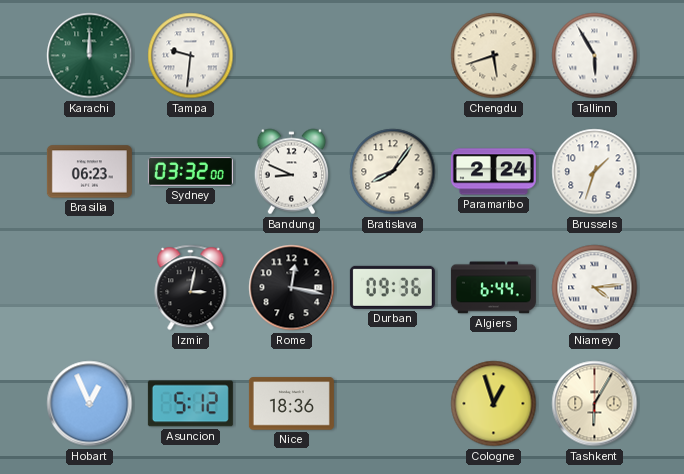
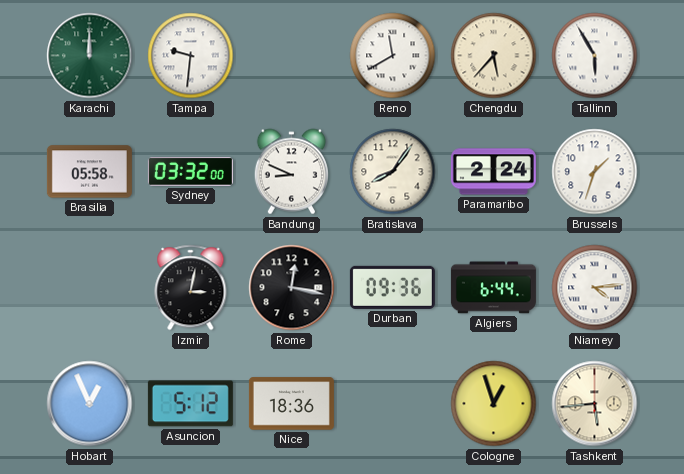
Reno: none -> 11:40 (393, 56)
Chengdu: 5:42 -> 5:37 (494, 56)
Brasilia: 06:23 -> 05:58 (89, 172)
Tashkent: 6:05 -> 5:44 (595, 404)
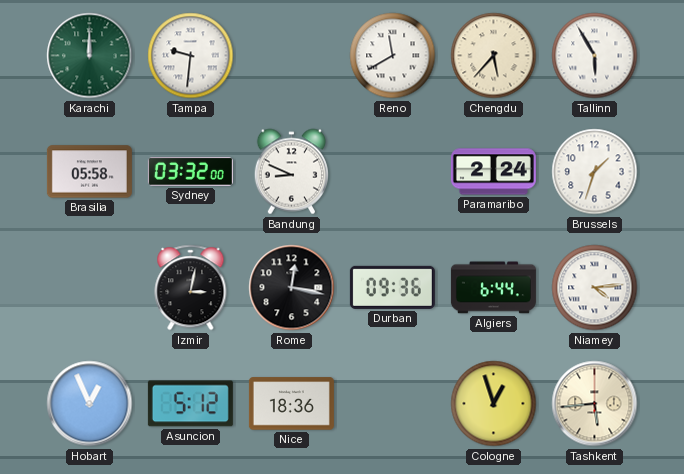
Bratislava: 8:06 -> none (393, 172)
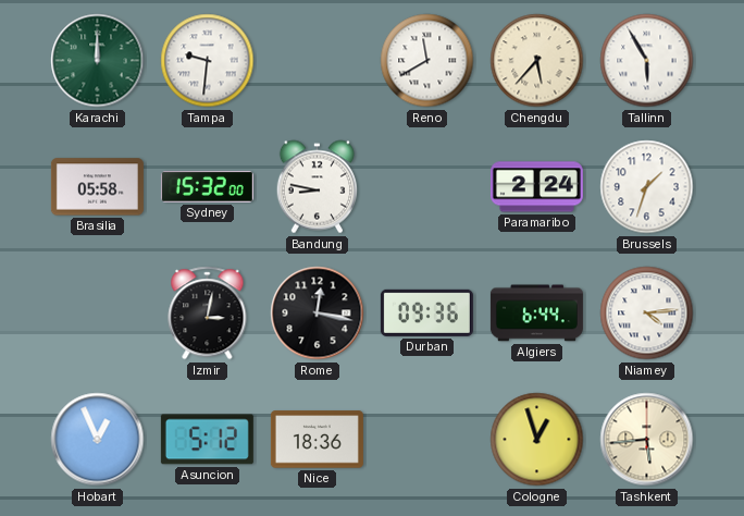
Sydney: 03:32 -> 15:32 (207, 187)
Bandung: 8:49 -> 8:47 (317, 187)
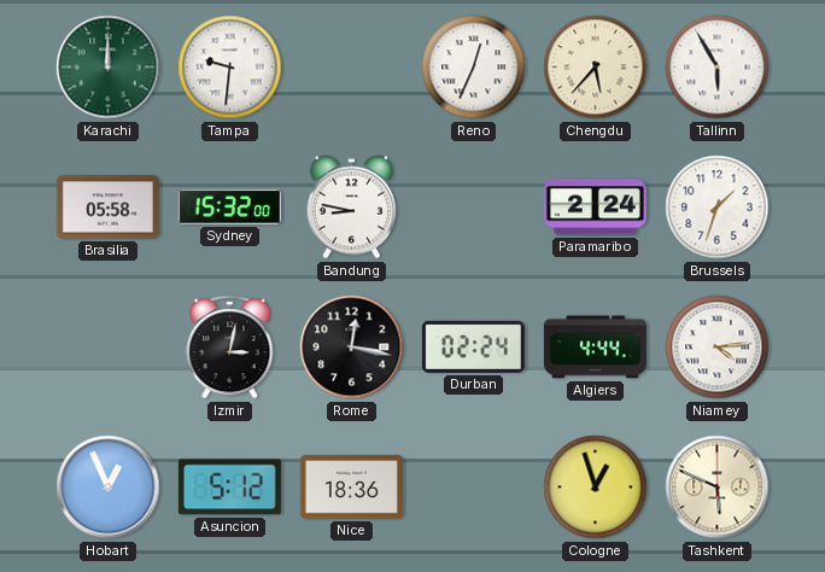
Reno: 11:40 -> 12:34 (474, 68)
Durban: 09:36 -> 02:24 (473, 346)
Algiers: 6:44 -> 4:44 (595, 348)
Tashkent: 5:44 -> 5:49 (718, 488)
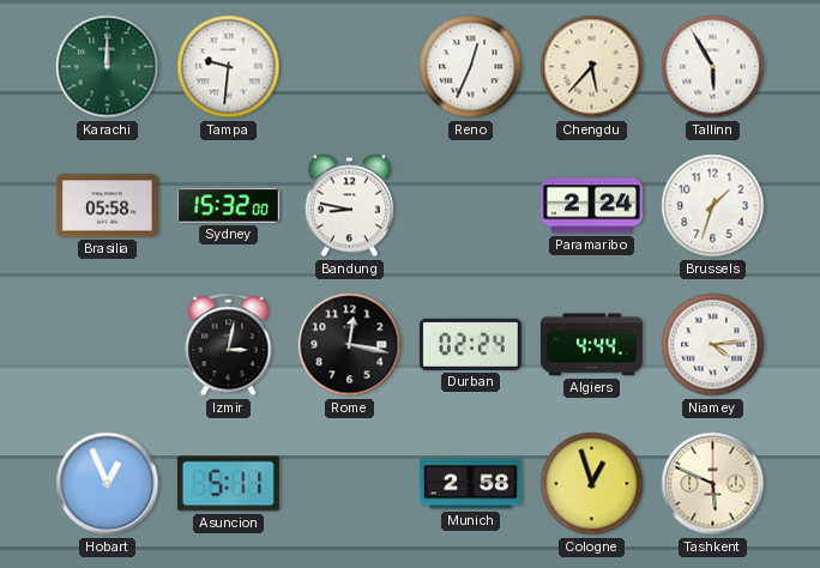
Asuncion: 5:12 -> 5:11 (228, 484)
Nice: 18:36 -> none (351, 488)
Munich: none -> 2:58 (470, 484)
